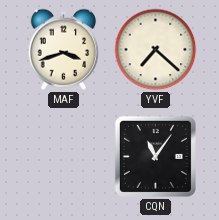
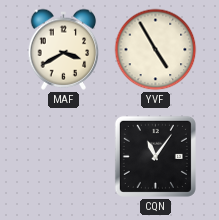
MAF: 3:42 -> 3:40 (64, 49)
YVF: 7:22 -> 4:55 (156, 50)
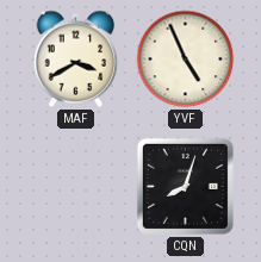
YVF: 4:55 -> 4:56 (186, 60)
CQN: 11:06 -> 8:03 (185, 186)
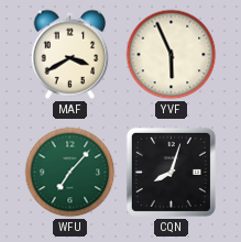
YVF: 4:56 -> 5:56 (172, 55)
WFU: none -> 7:07 (70, 173)
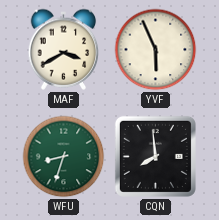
WFU: 7:07 -> 8:33 (64, 157)
CQN: 8:03 -> 7:59 (155, 156)
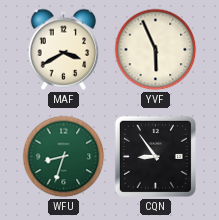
CQN: 7:59 -> 8:54 (155, 156)
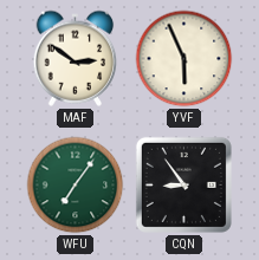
MAF: 3:40 -> 2:51 (76, 58)
WFU: 8:33 -> 7:06 (76, 186)
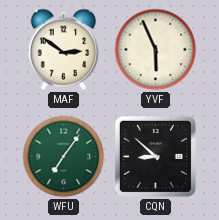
CQN: 8:54 -> 8:52 (155, 156)
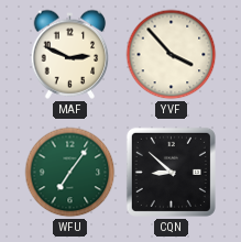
MAF: 2:51 -> 2:49 (70, 54)
YVF: 5:56 -> 3:53 (172, 55)
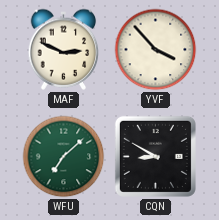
WFU: 7:06 -> 7:08 (64, 157)
CQN: 8:52 -> 8:50 (155, 156)
